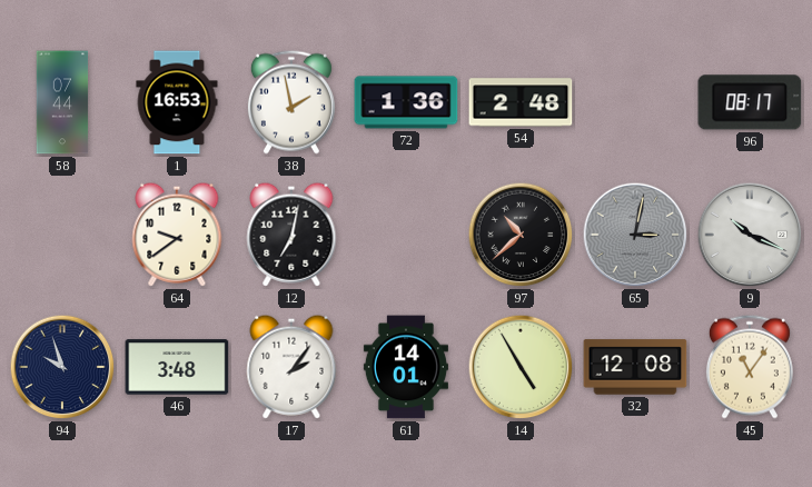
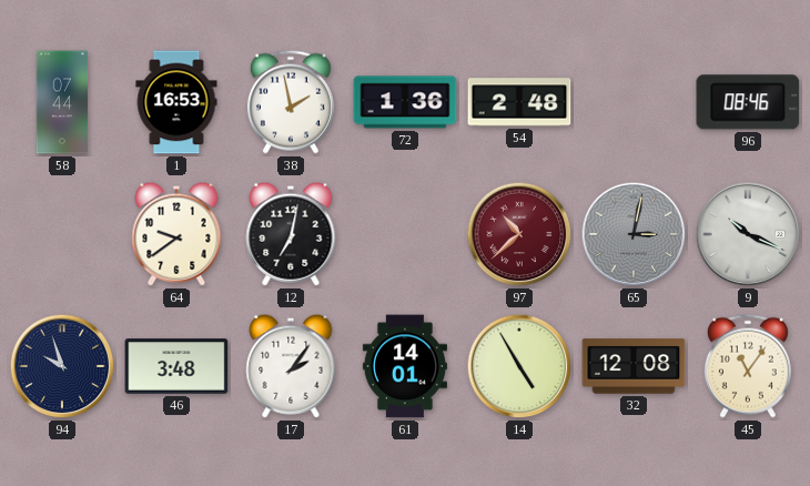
96: 08:17 -> 08:46 (748, 102)
97 dial: black -> burgundy (519, 234)
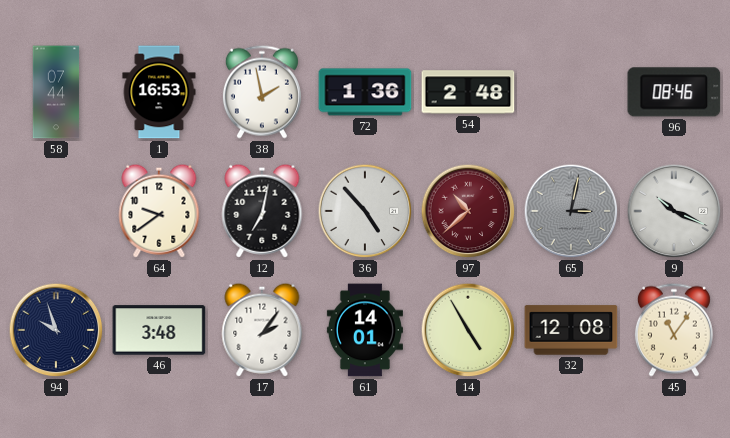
36: none -> 4:53 (365, 211)
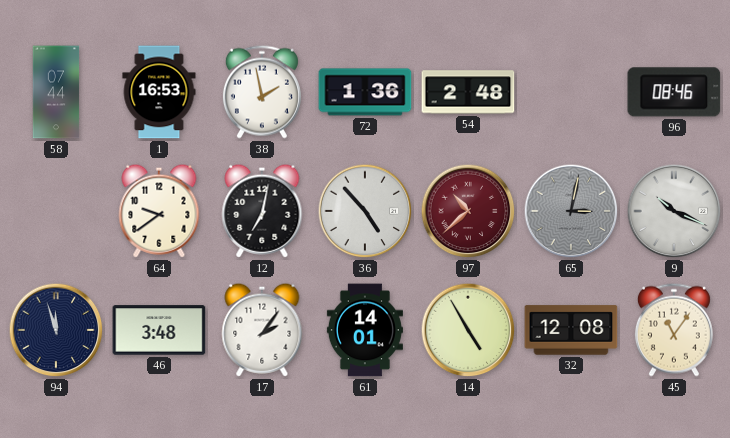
94: 9:57 -> 11:57 (56, 330)
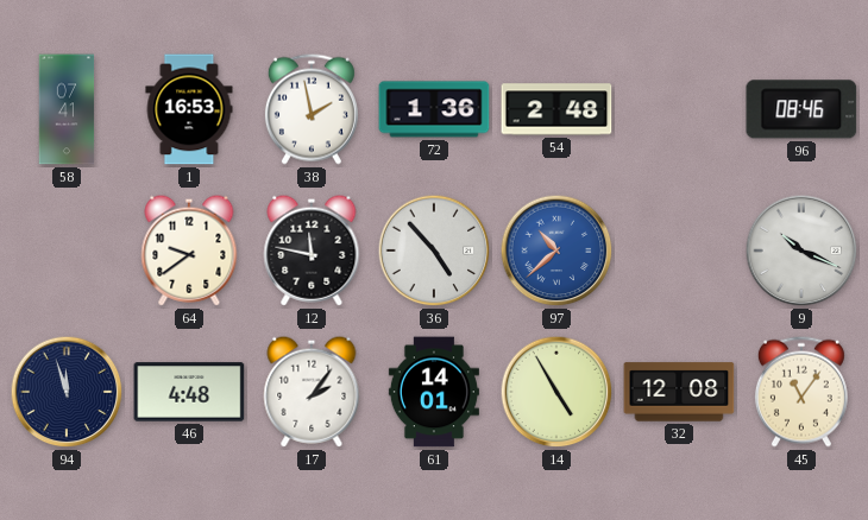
58: 07:44 -> 07:41 (67, 109)
12: 7:02 -> 11:47 (312, 251)
97 dial: burgundy -> blue (556, 251)
65: 3:02 -> none (571, 211)
46: 3:48 -> 4:48 (189, 392)
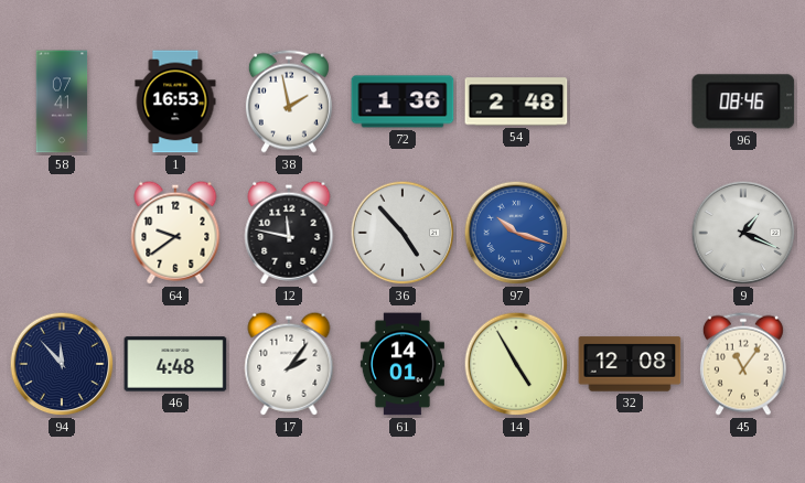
97: 10:38 -> 10:18 (516, 233)
9: 10:19 -> 1:19 (743, 233)
94: 11:57 -> 11:53 (62, 364)
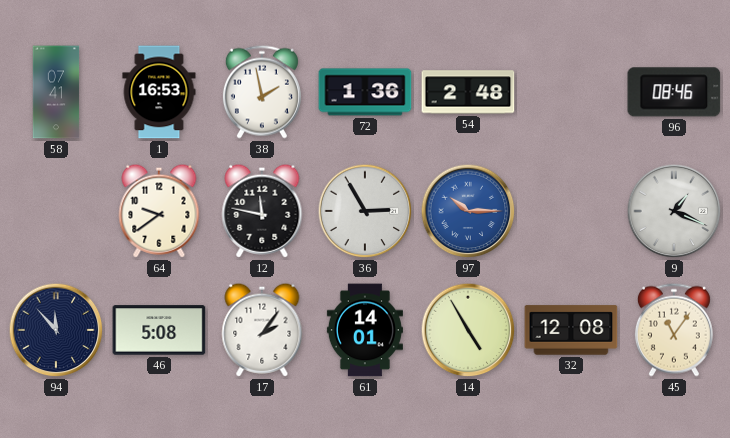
36: 4:53 -> 2:55 (365, 211)
97: 10:18 -> 10:15 (468, 211)
46: 4:48 -> 5:08 (159, 330)
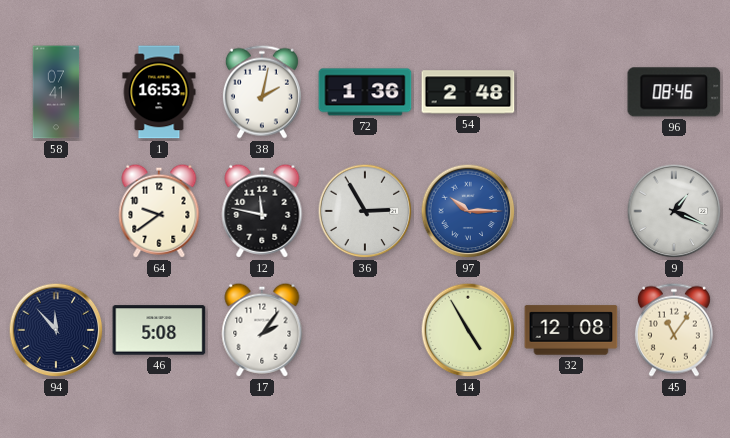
38: 1:58 -> 2:02 (262, 92)
61: 14:01 -> none (365, 330)
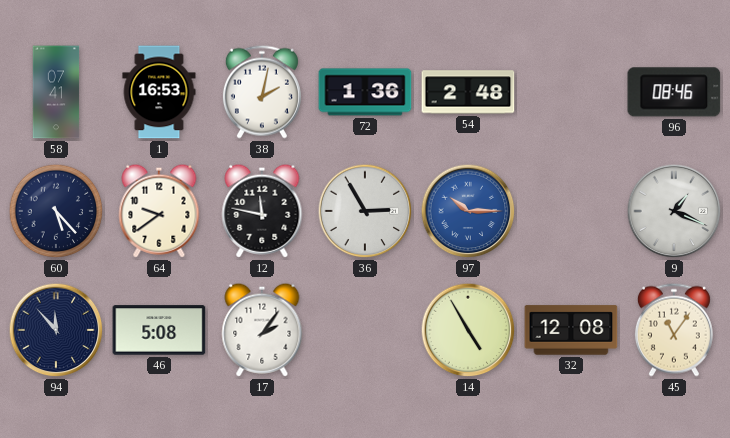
60: none -> 5:23 (56, 211)
